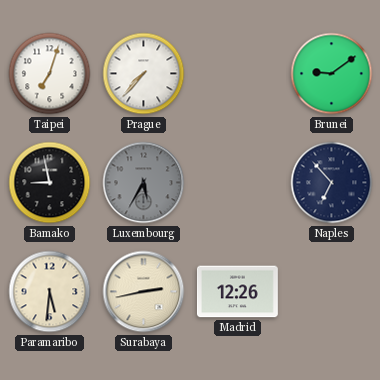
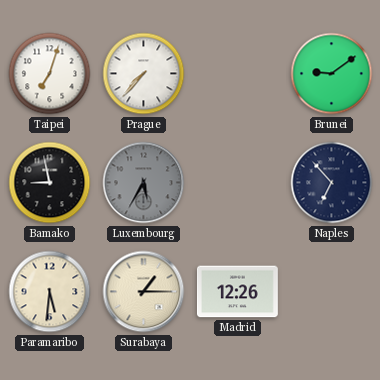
Surabaya: 2:43 -> 1:15 (144, 292)
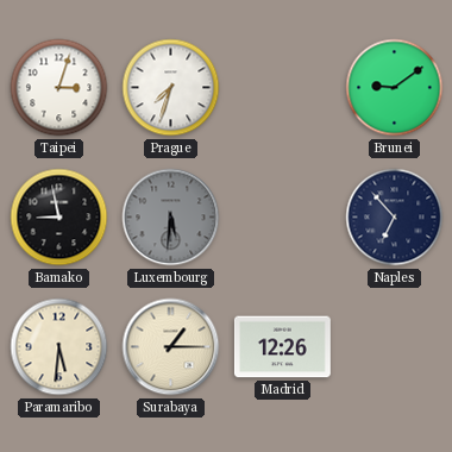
Taipei: 7:03 -> 3:03 (59, 88)
Prague: 7:37 -> 7:33 (171, 88)
Luxembourg: 5:35 -> 5:31 (171, 218)
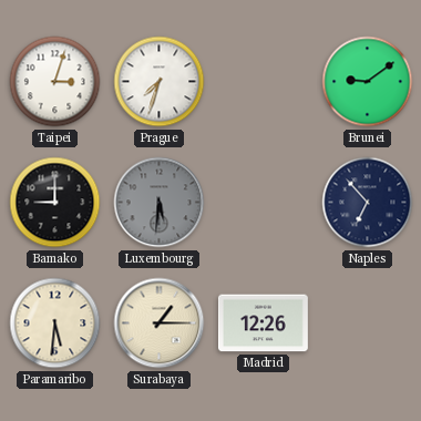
Bamako: 8:58 -> 9:00 (55, 203)
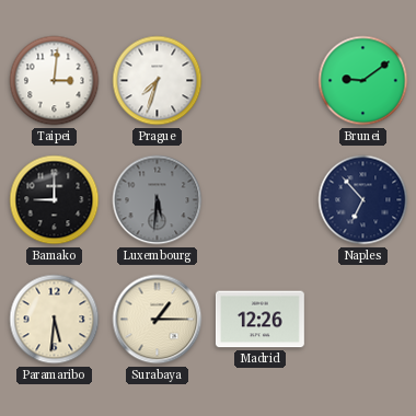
Taipei: 3:03 -> 3:01 (55, 81)
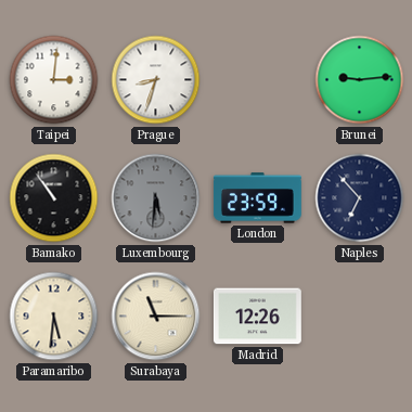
Prague: 7:33 -> 8:33 (156, 80)
Brunei: 9:09 -> 9:14 (360, 80)
Bamako: 9:00 -> 10:54 (54, 198)
London: none -> 23:59 (257, 198)
Surabaya: 1:15 -> 11:15 (156, 317)
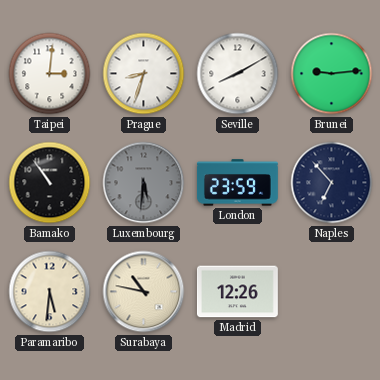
Seville: none -> 8:10 (238, 74)
Surabaya: 11:15 -> 10:47 (144, 292)
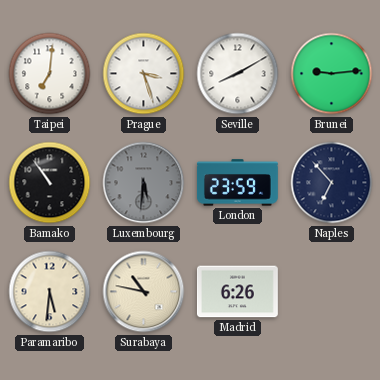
Taipei: 3:01 -> 7:01 (50, 74)
Prague: 8:33 -> 3:27 (144, 74)
Madrid: 12:26 -> 6:26 (237, 292)
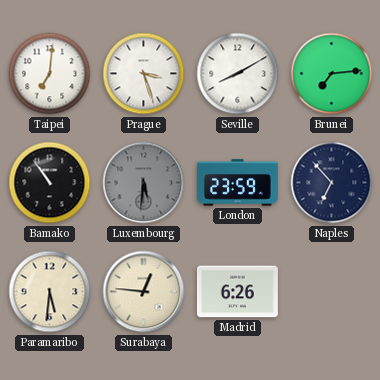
Brunei: 9:14 -> 7:14 (332, 74)
Surabaya: 10:47 -> 12:46 (144, 292)
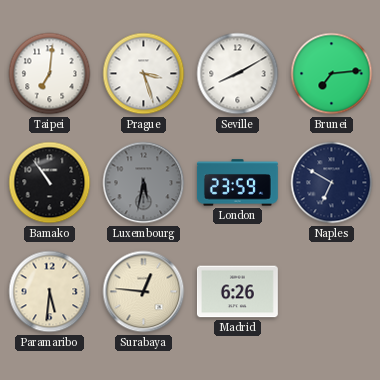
Luxembourg: 5:31 -> 5:32 (144, 183)
Naples: 6:53 -> 6:50 (332, 183)
